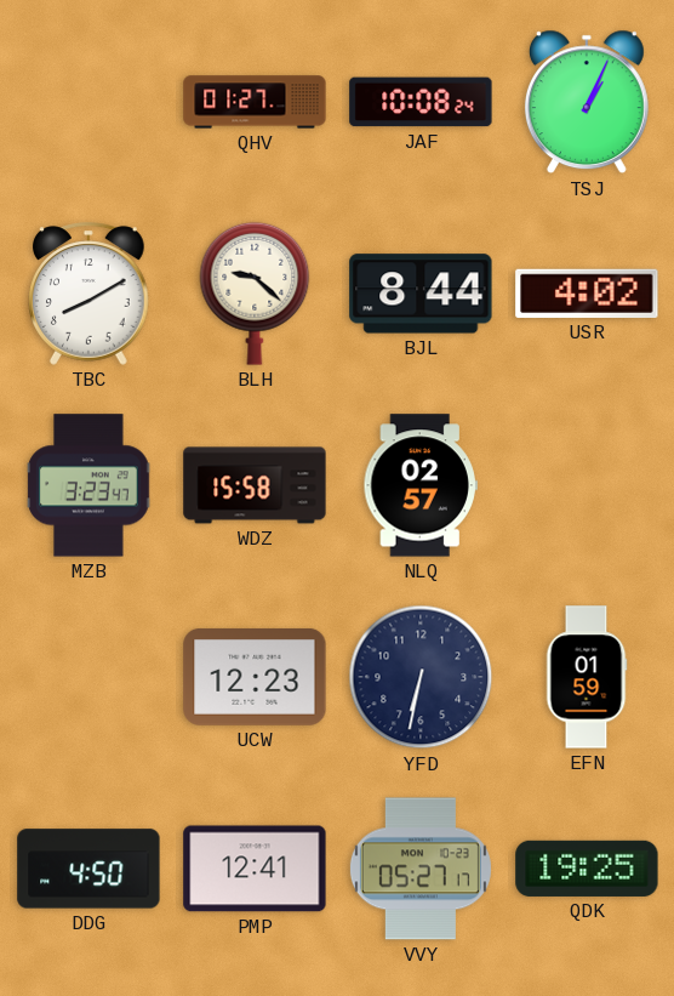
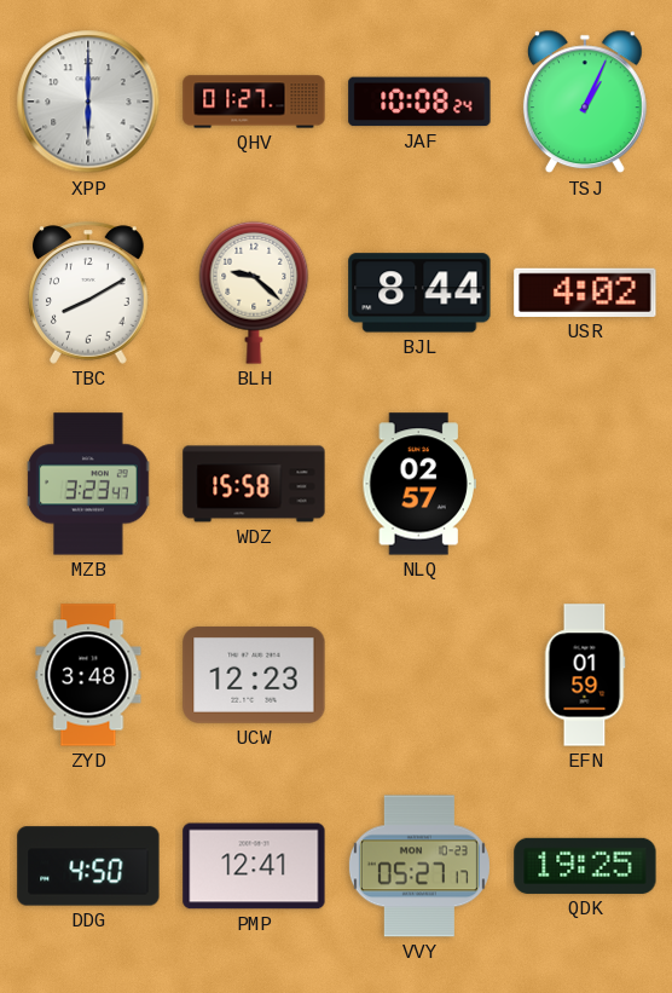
XPP: none -> 6:00 (88, 102)
ZYD: none -> 3:48 (88, 675)
YFD: 6:32 -> none (421, 677)
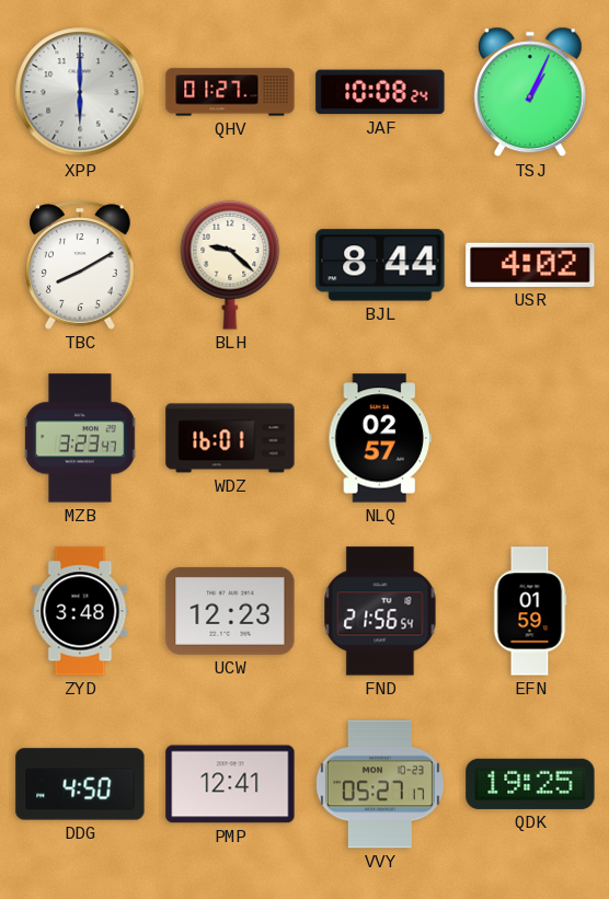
WDZ: 15:58 -> 16:01 (230, 438)
FND: none -> 21:56 (380, 611)
